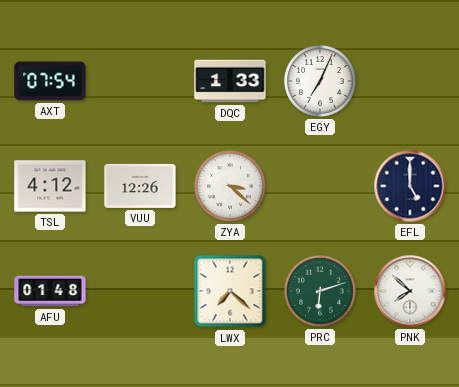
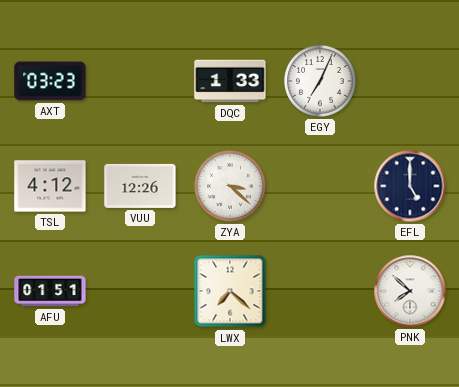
AXT: 07:54 -> 03:23 (50, 81)
AFU: 01:48 -> 01:51 (50, 291)
PRC: 6:12 -> none (320, 291)
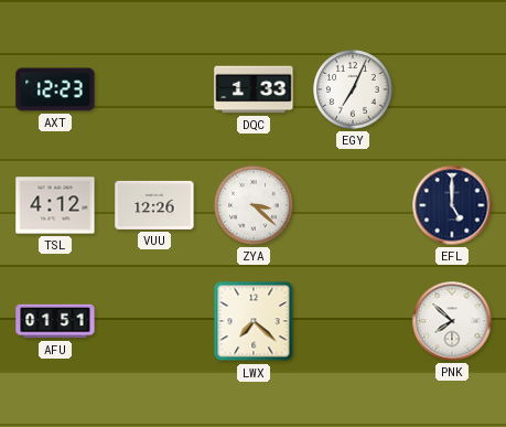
AXT: 03:23 -> 12:23 (55, 89)
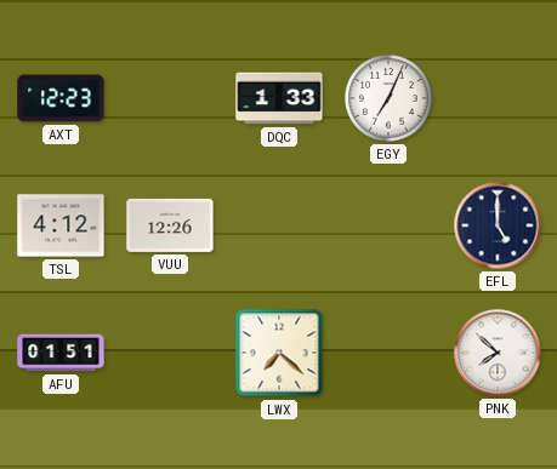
ZYA: 3:22 -> none (254, 205)
